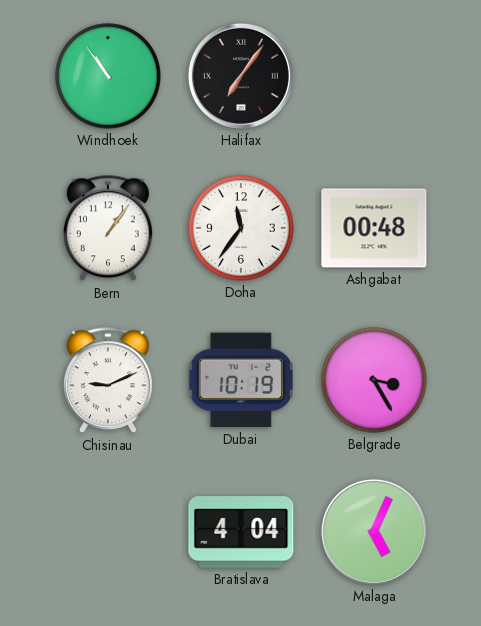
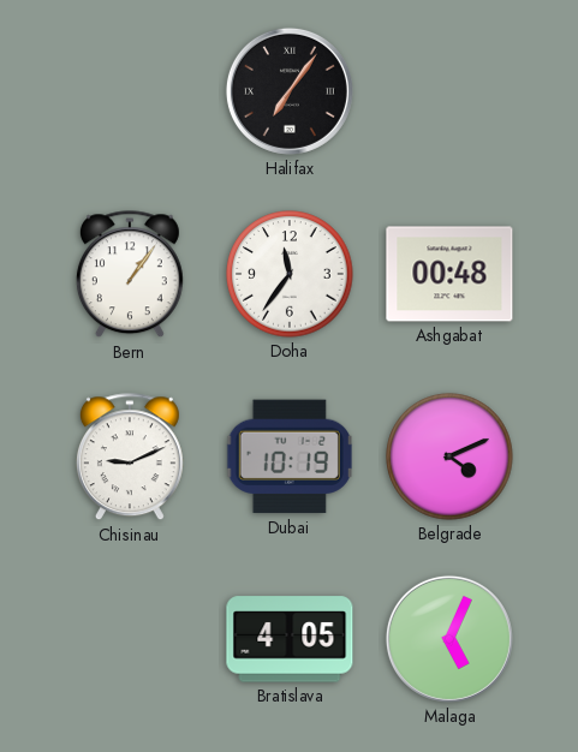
Windhoek: 10:54 -> none (108, 76)
Belgrade: 3:25 -> 4:11 (449, 456)
Bratislava: 4:04 -> 4:05 (290, 639)
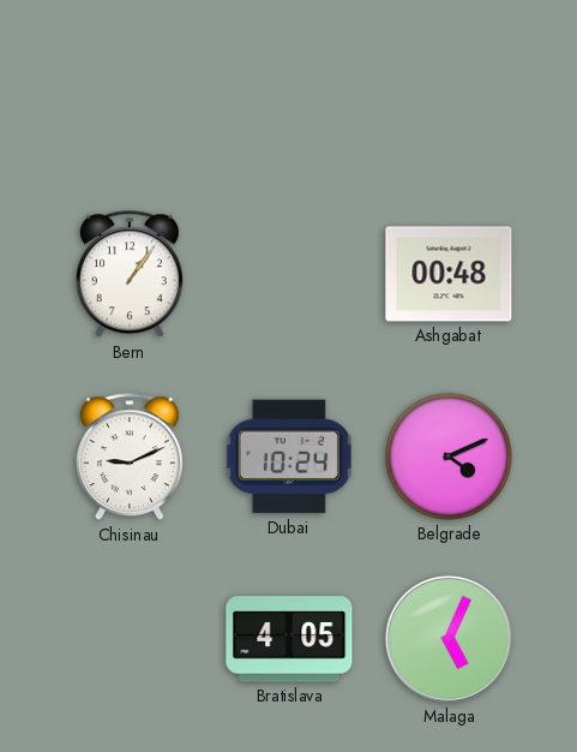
Halifax: 7:06 -> none (290, 91)
Doha: 11:36 -> none (290, 274)
Dubai: 10:19 -> 10:24 (289, 456)
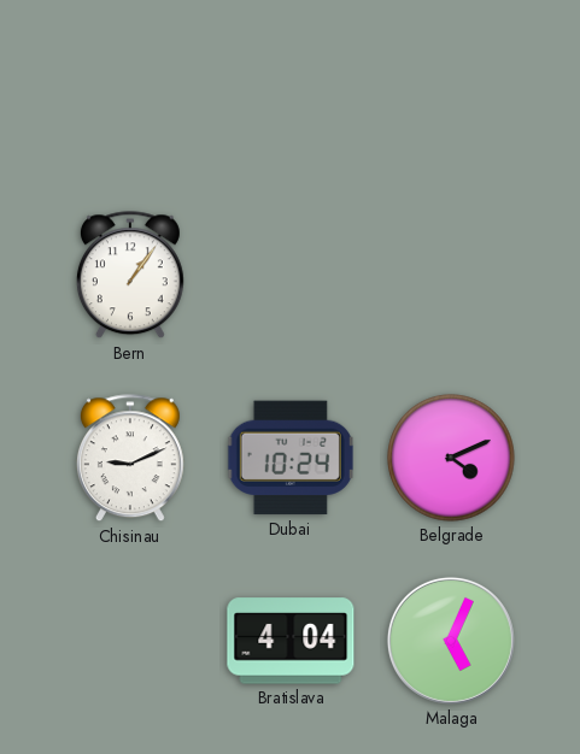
Ashgabat: 00:48 -> none (449, 274)
Bratislava: 4:05 -> 4:04 (291, 641)
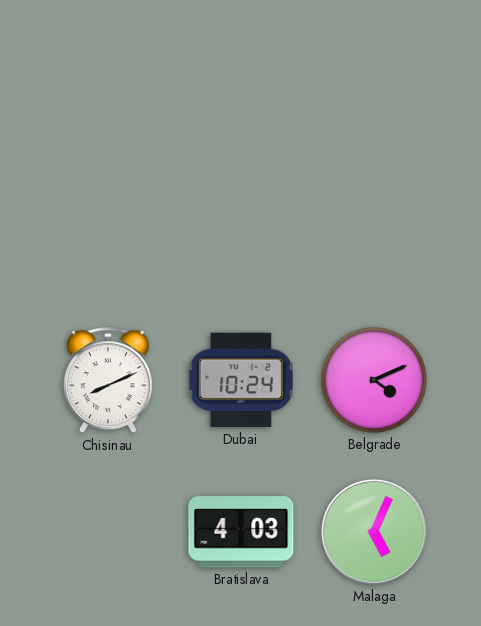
Bern: 1:06 -> none (130, 276)
Chisinau: 9:11 -> 8:11 (108, 381)
Bratislava: 4:04 -> 4:03 (241, 532)
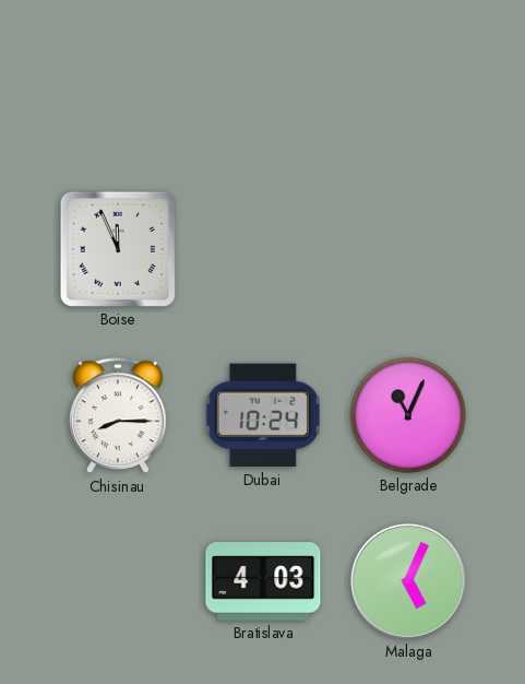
Boise: none -> 11:56 (118, 249)
Chisinau: 8:11 -> 8:15 (118, 416)
Belgrade: 4:11 -> 11:04 (408, 415)
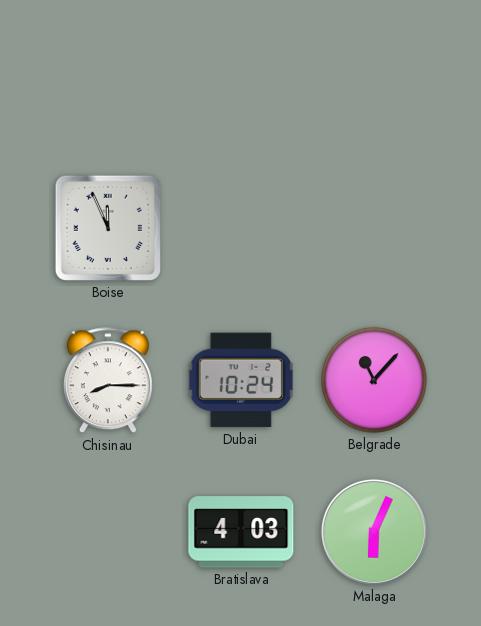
Belgrade: 11:04 -> 11:07 (374, 380)
Malaga: 5:04 -> 6:04 (374, 532)
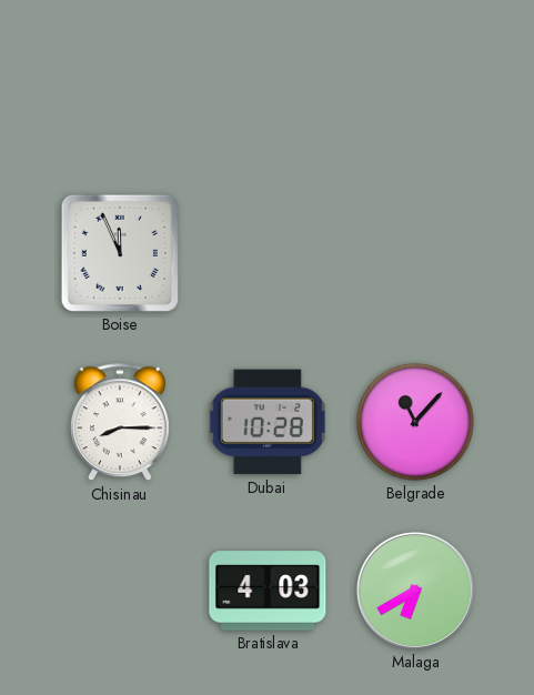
Dubai: 10:24 -> 10:28 (268, 422)
Malaga: 6:04 -> 6:40 (415, 591)
